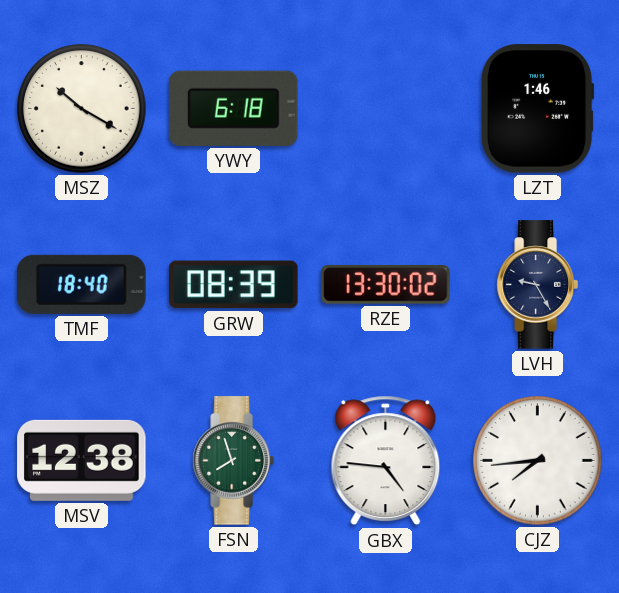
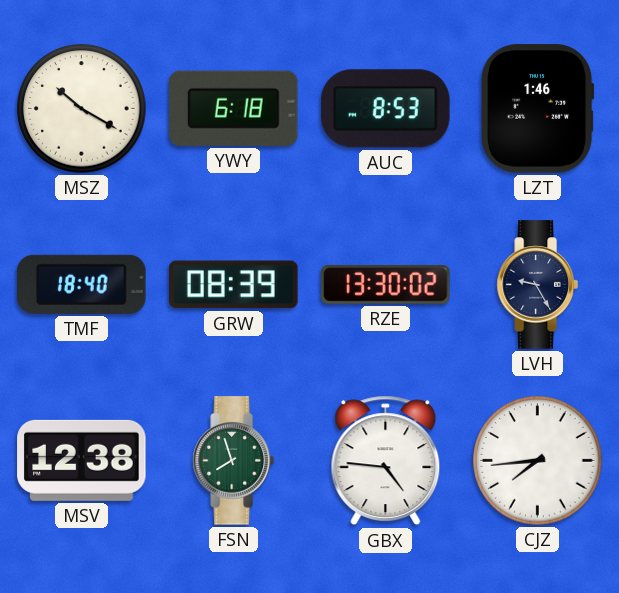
AUC: none -> 8:53 (386, 109)
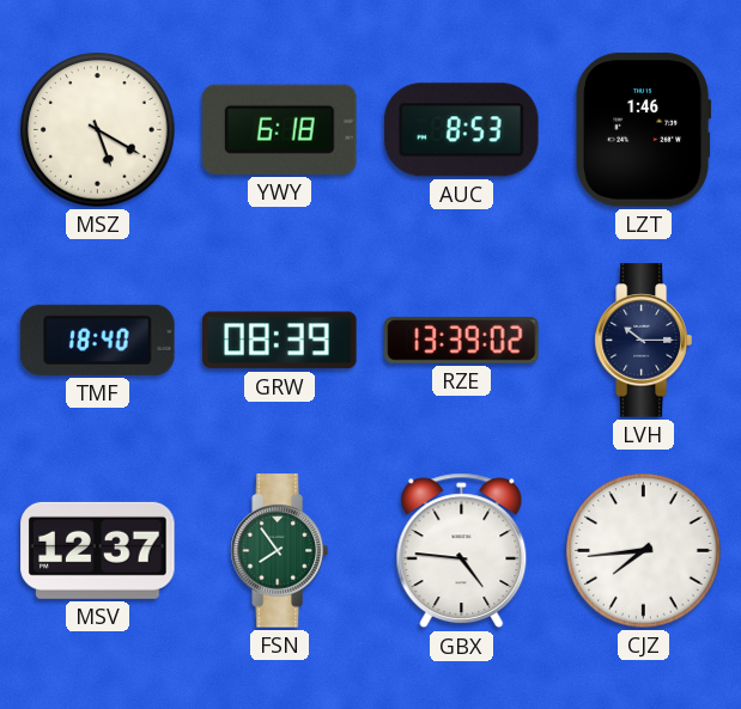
MSZ: 10:20 -> 5:20 (98, 130)
RZE: 13:30 -> 13:39 (462, 340)
LVH: 9:25 -> 10:15 (643, 341)
MSV: 12:38 -> 12:37 (98, 550)
FSN: 7:57 -> 7:54 (279, 551)
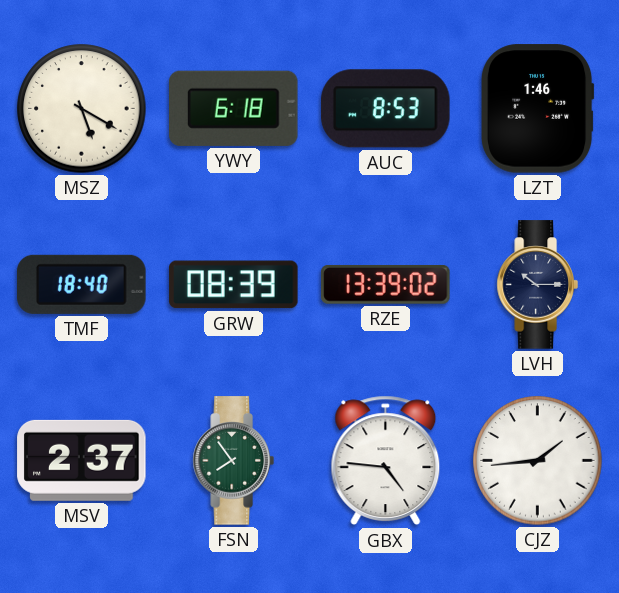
MSV: 12:37 -> 2:37 (82, 460)
CJZ: 7:44 -> 1:44 (538, 461)
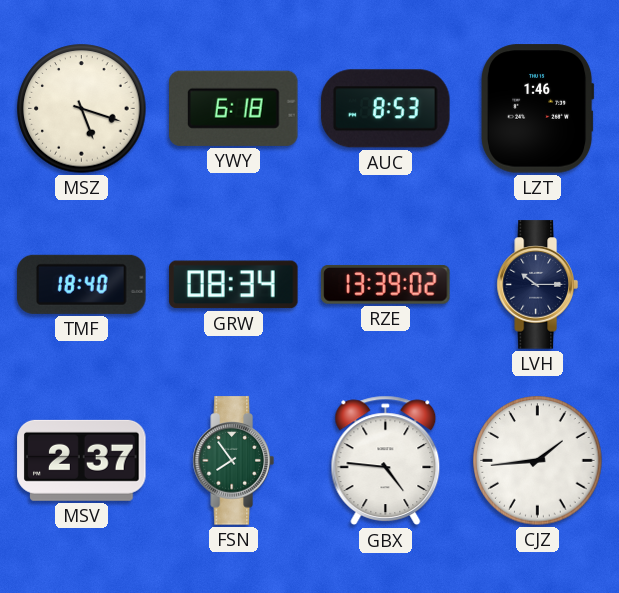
MSZ: 5:20 -> 5:18 (82, 109)
GRW: 08:39 -> 08:34 (234, 285)
